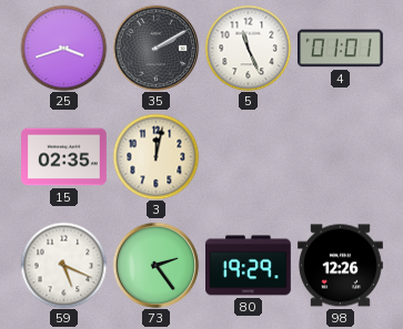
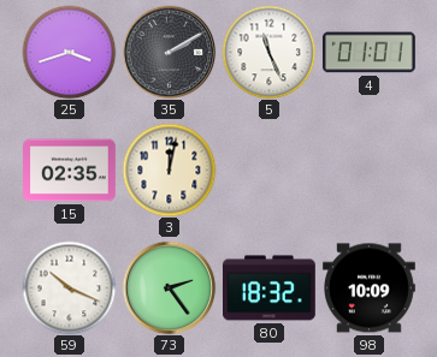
59: 5:19 -> 10:19 (69, 287)
80: 19:29 -> 18:32 (270, 288)
98: 12:26 -> 10:09 (370, 288)
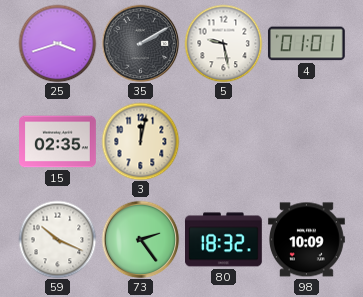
5: 11:26 -> 9:28 (223, 43)
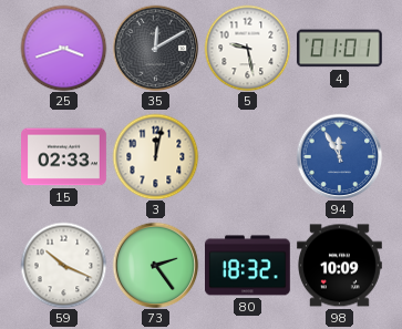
35: 2:10 -> 12:10 (155, 48)
15: 02:35 -> 02:33 (64, 157)
94: none -> 11:55 (339, 156)
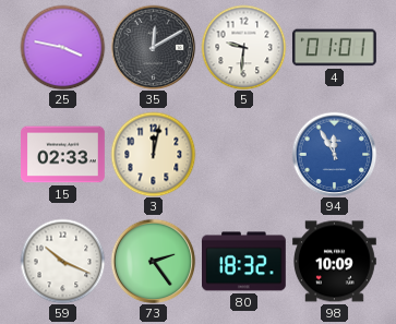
25: 3:42 -> 3:47 (62, 47)
5: 9:28 -> 9:31 (243, 47)
